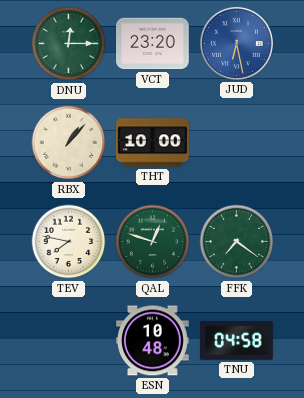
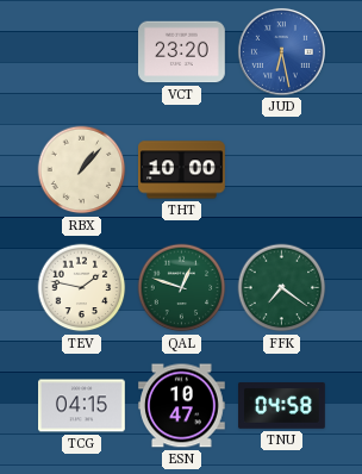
DNU: 12:15 -> none (69, 44)
TEV: 7:47 -> 1:47 (82, 288)
TCG: none -> 04:15 (82, 406)
ESN: 10:48 -> 10:47 (182, 406)
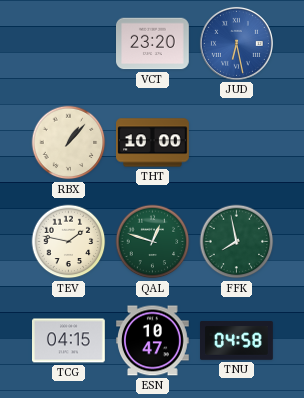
FFK: 7:21 -> 7:58 (237, 242)
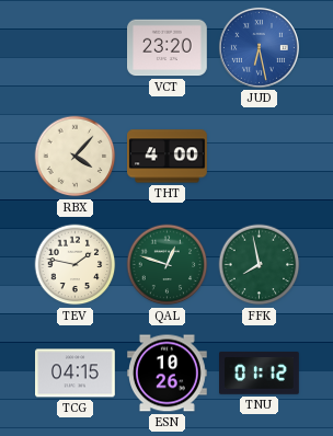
RBX: 1:07 -> 4:07 (76, 157)
THT: 10:00 -> 4:00 (168, 157)
ESN: 10:47 -> 10:26 (168, 374)
TNU: 04:58 -> 01:12 (260, 374)
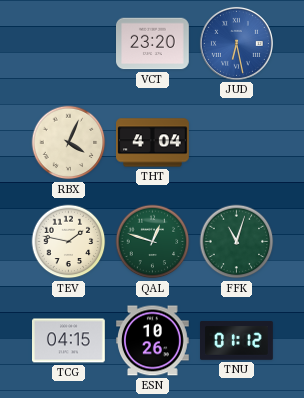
RBX: 4:07 -> 4:04 (69, 143)
THT: 4:00 -> 4:04 (153, 143)
FFK: 7:58 -> 11:03 (237, 242)
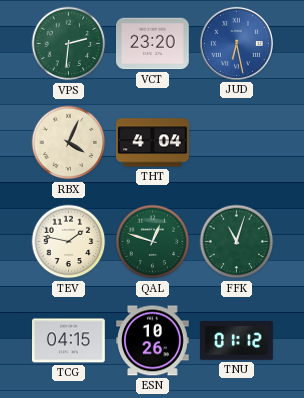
VPS: none -> 2:31 (69, 44)
